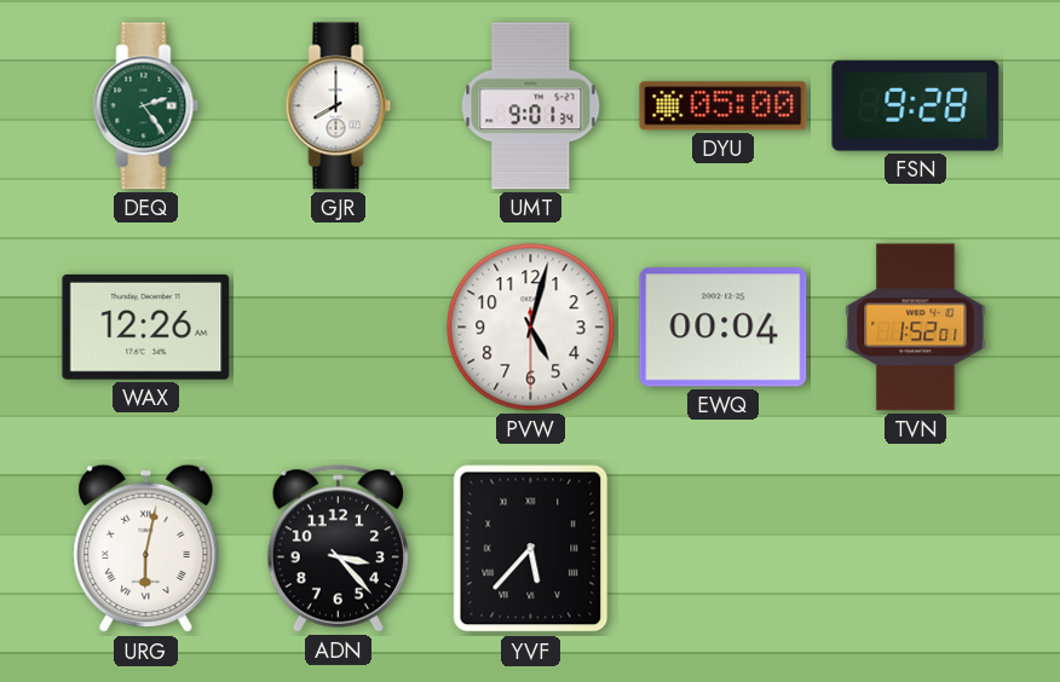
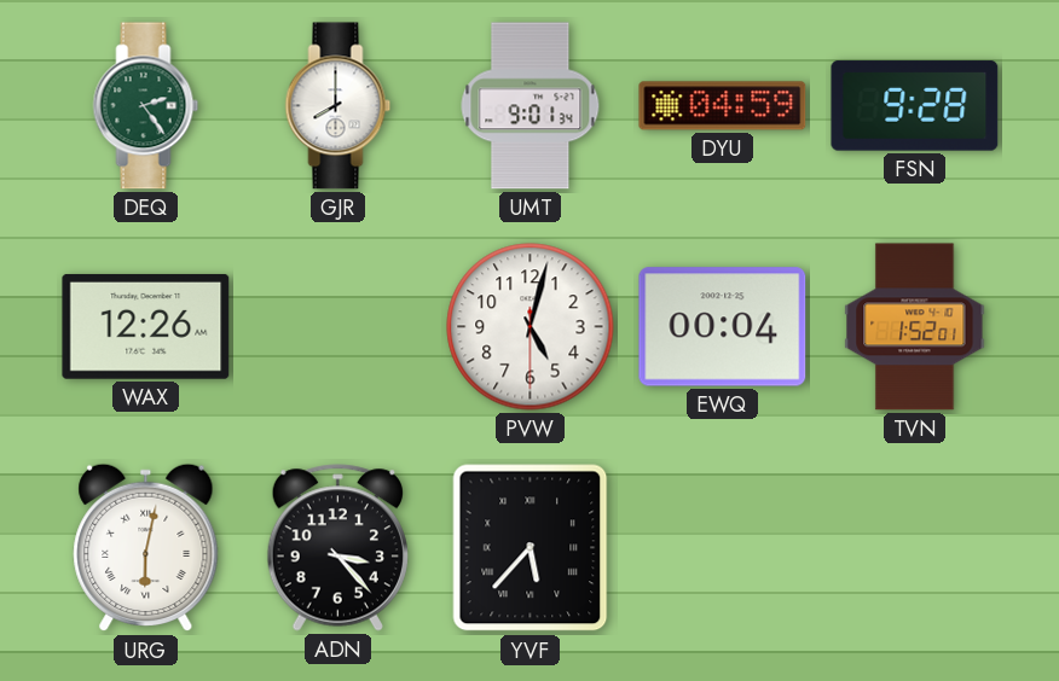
DYU: 05:00 -> 04:59 (723, 106)
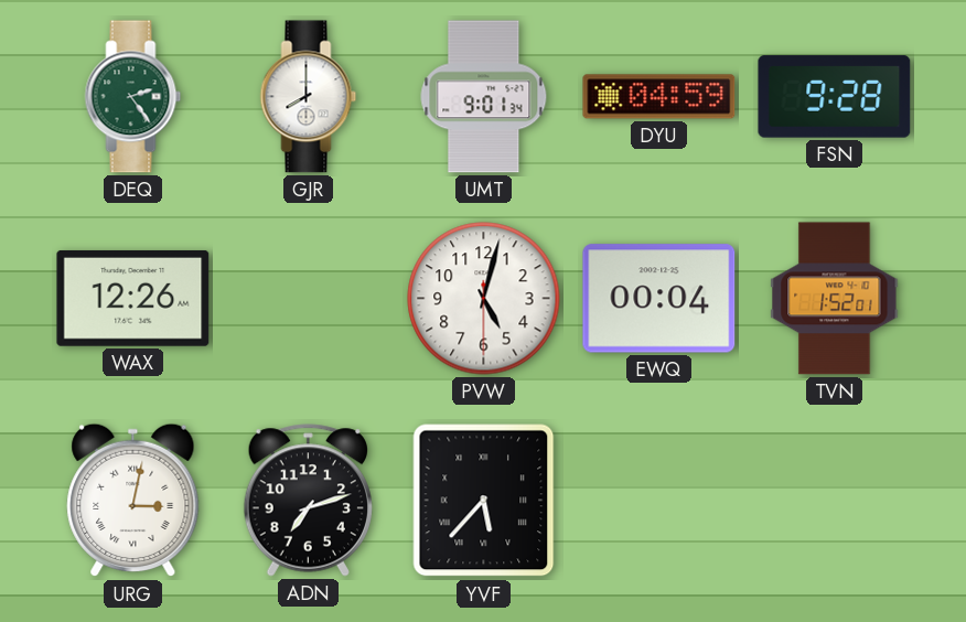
URG: 6:02 -> 3:02 (133, 501)
ADN: 3:23 -> 7:12 (308, 501)
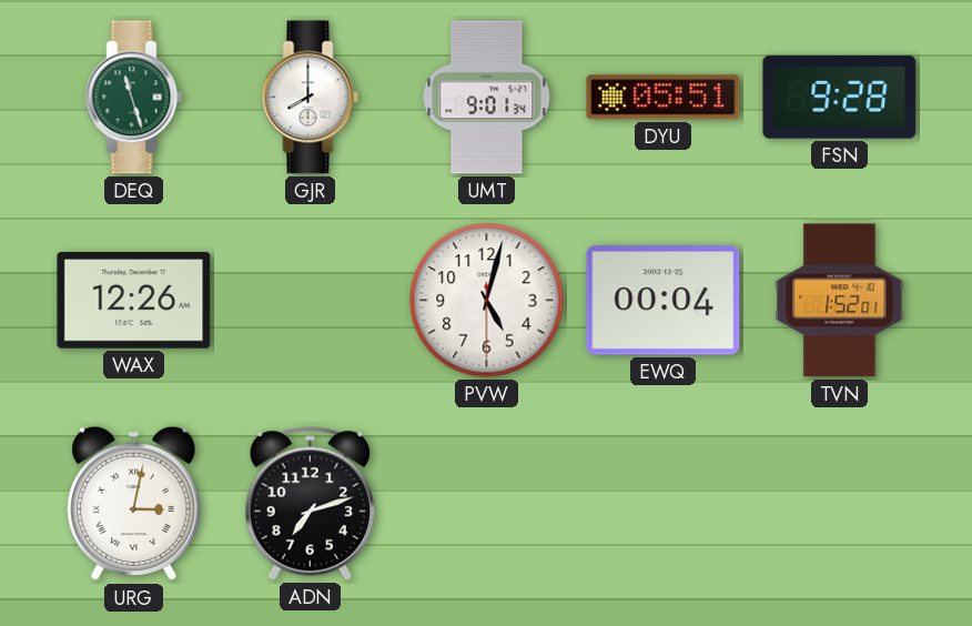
DEQ: 2:24 -> 11:27 (134, 98)
DYU: 04:59 -> 05:51 (664, 98)
YVF: 5:37 -> none (484, 501)
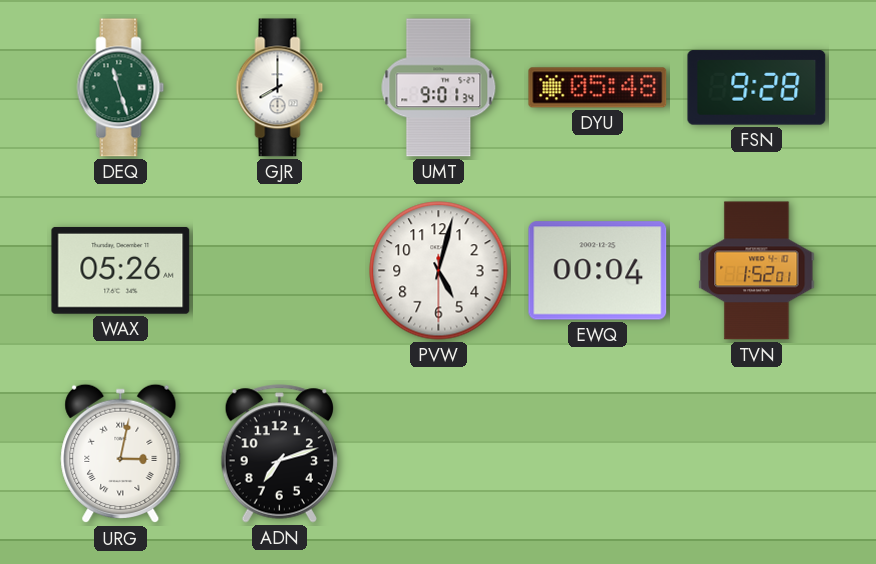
DYU: 05:51 -> 05:48 (598, 88)
WAX: 12:26 -> 05:26 (121, 270)
